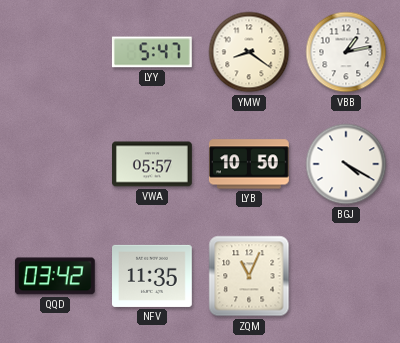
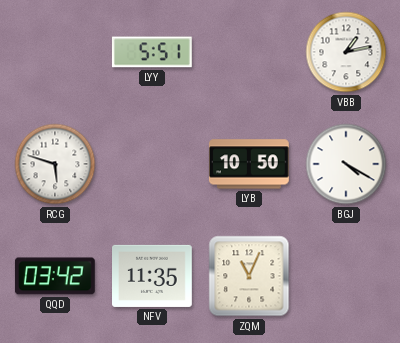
LYY: 5:47 -> 5:51 (152, 52)
YMW: 8:21 -> none (249, 52)
RCG: none -> 5:48 (55, 164)
VWA: 05:57 -> none (153, 164)
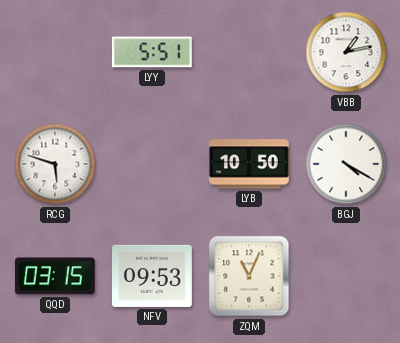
QQD: 03:42 -> 03:15 (55, 276)
NFV: 11:35 -> 09:53 (153, 276)
